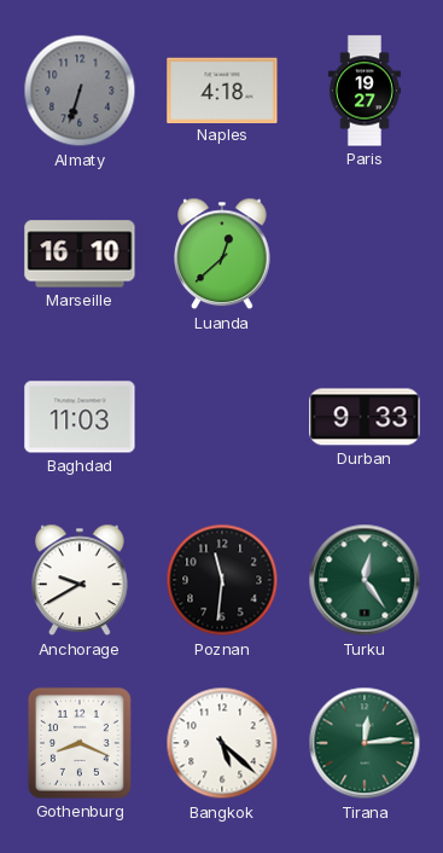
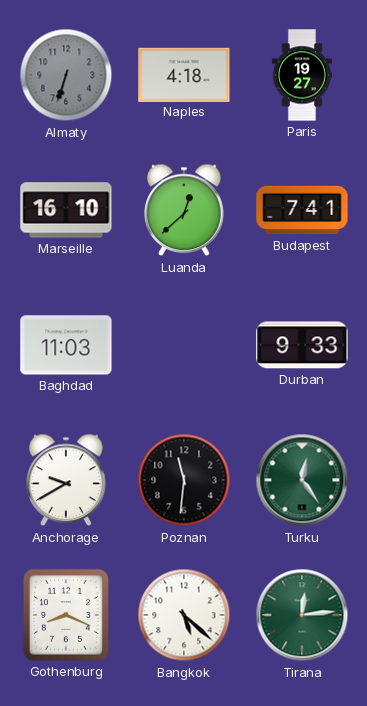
Budapest: none -> 7:41 (302, 210)
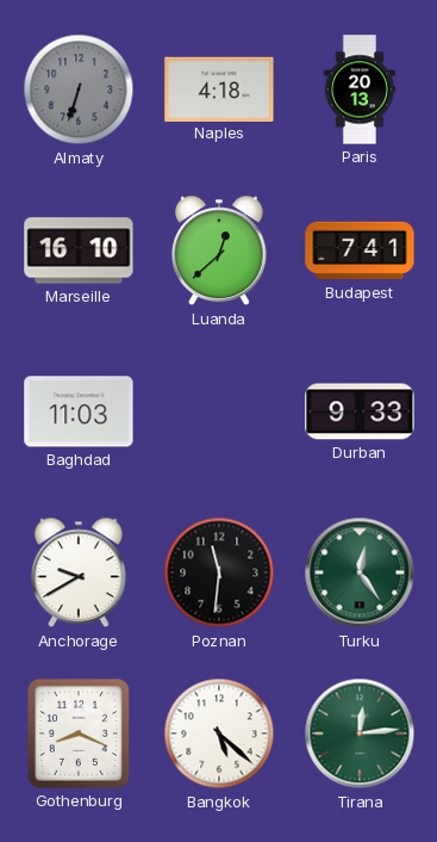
Paris: 19:27 -> 20:13 (360, 89)
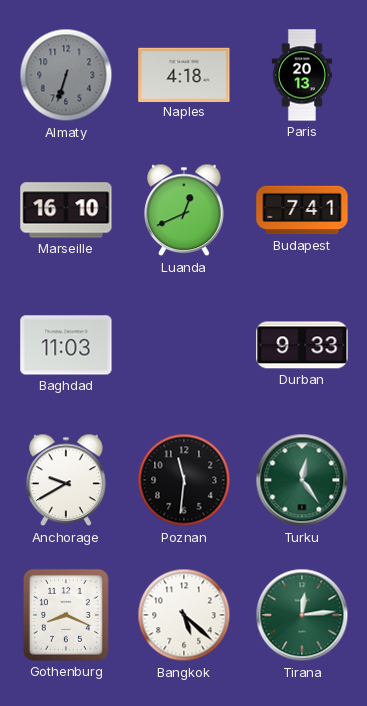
Luanda: 12:38 -> 12:41 (184, 210)
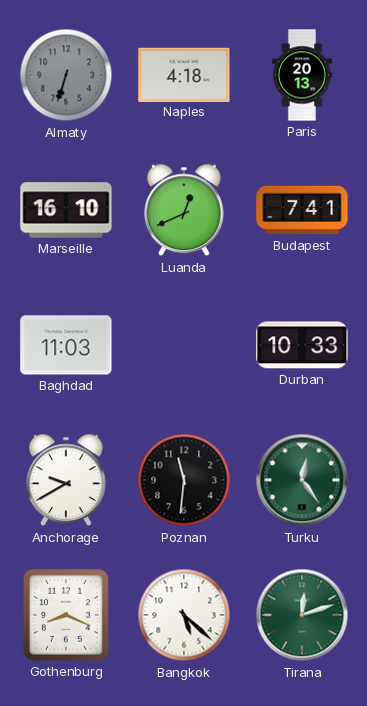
Durban: 9:33 -> 10:33 (302, 345)
Tirana: 12:14 -> 12:12 (302, 615)
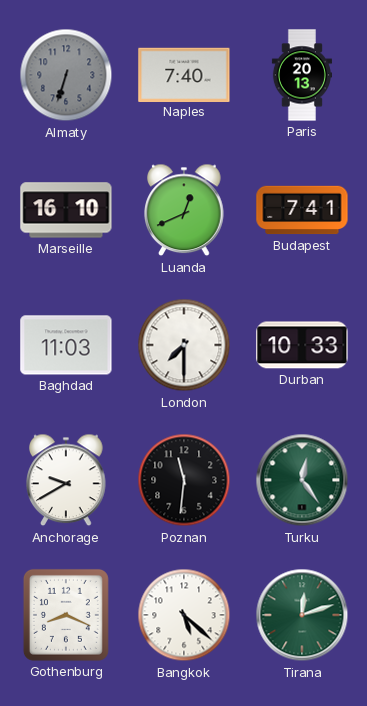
Naples: 4:18 -> 7:40 (184, 74)
London: none -> 7:30 (184, 345)
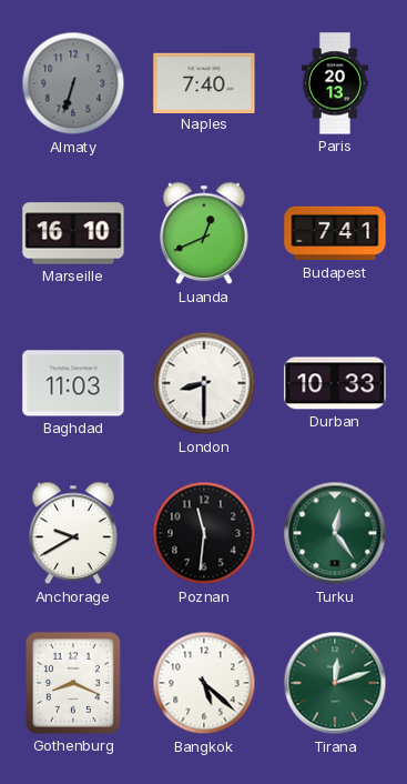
London: 7:30 -> 8:30 (204, 383)
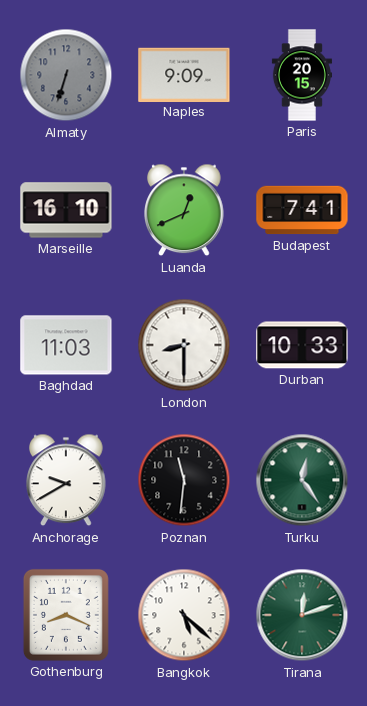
Naples: 7:40 -> 9:09 (184, 74)
Paris: 20:13 -> 20:15 (302, 75)
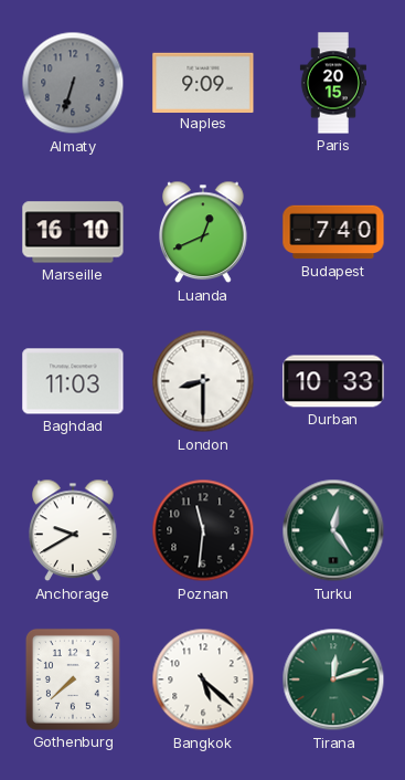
Budapest: 7:41 -> 7:40 (333, 232)
Gothenburg: 8:19 -> 7:38 (73, 679)
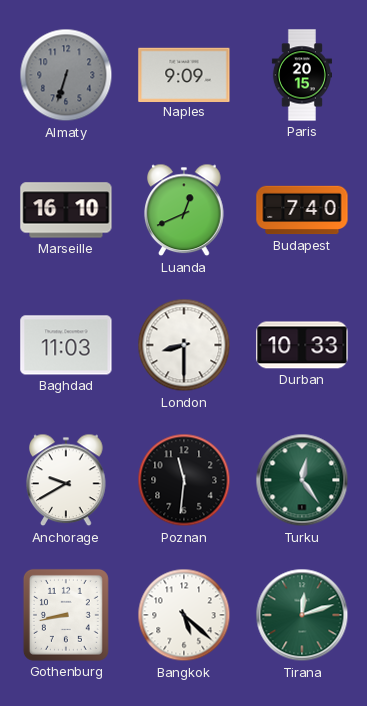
Gothenburg: 7:38 -> 8:43 (66, 615)
